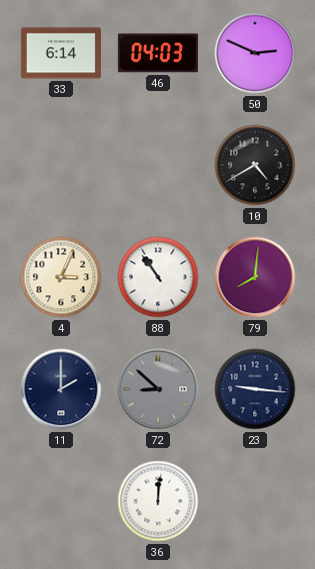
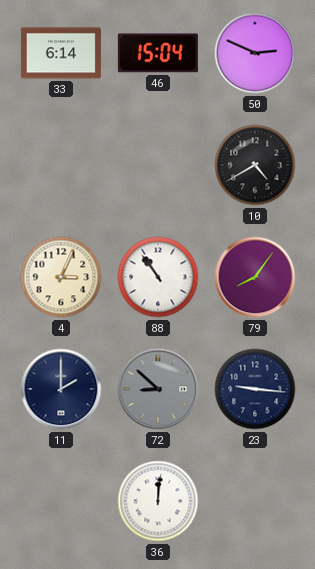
46: 04:03 -> 15:04 (158, 53)
79: 8:01 -> 8:06 (255, 277)
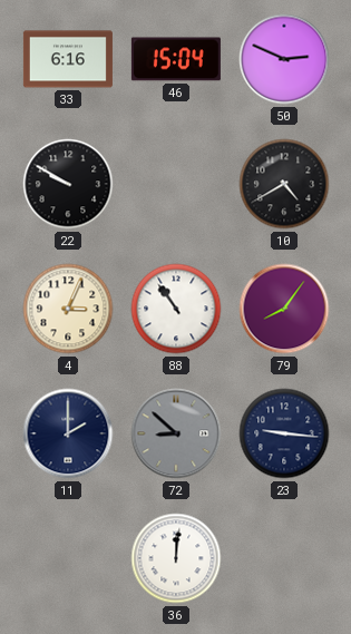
33: 6:14 -> 6:16 (68, 59)
22: none -> 9:50 (68, 184)
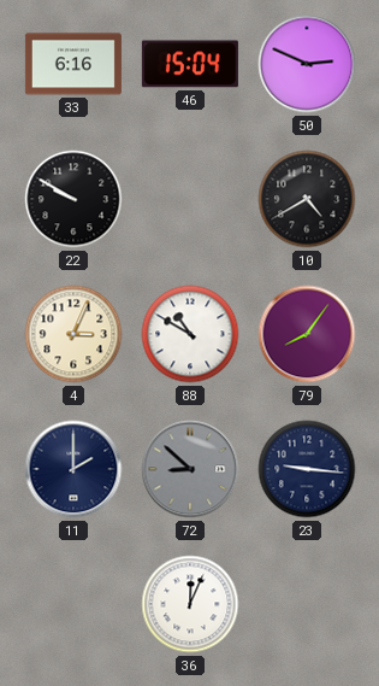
88: 10:54 -> 10:50 (190, 334)
36: 12:01 -> 12:04 (190, 604)
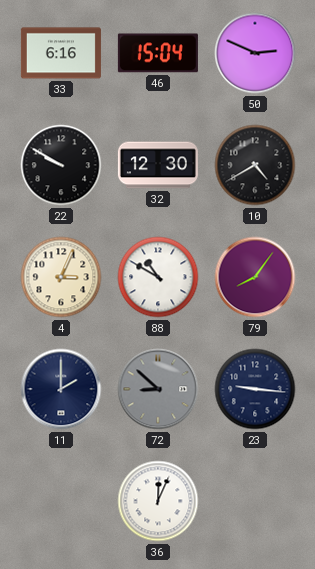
32: none -> 12:30 (158, 165)
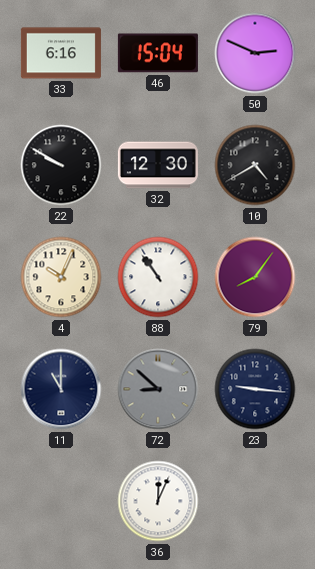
4: 3:04 -> 10:04 (61, 277)
88: 10:50 -> 10:54 (158, 277)
11: 2:00 -> 11:00 (61, 389)
